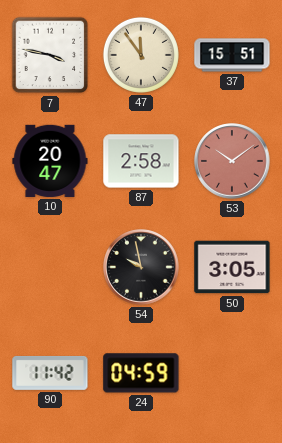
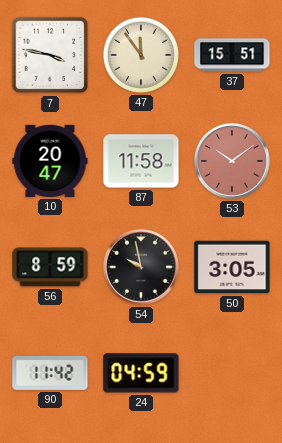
87: 2:58 -> 11:58 (141, 161)
56: none -> 8:59 (50, 267)
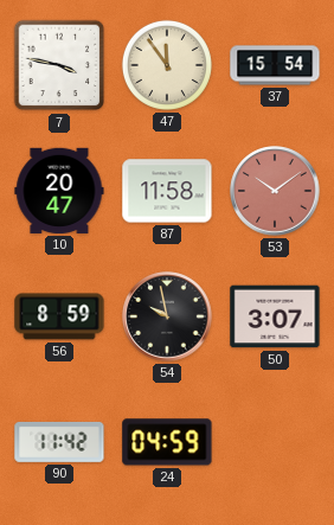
37: 15:51 -> 15:54 (275, 65)
50: 3:05 -> 3:07 (275, 316)
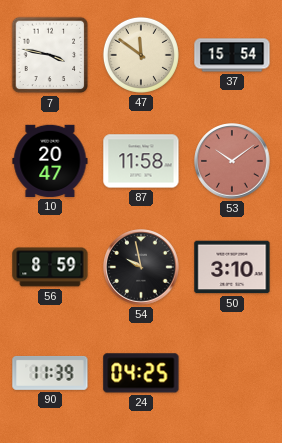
47: 11:54 -> 11:51 (141, 55)
50: 3:07 -> 3:10 (232, 267)
90: 11:42 -> 11:39 (50, 373)
24: 04:59 -> 04:25 (141, 373)
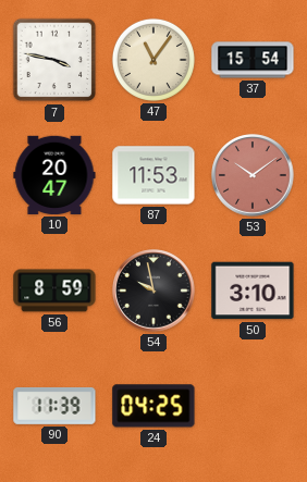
47: 11:51 -> 11:06 (153, 60)
87: 11:58 -> 11:53 (153, 175)
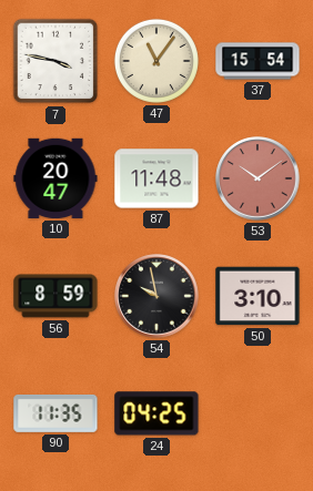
87: 11:53 -> 11:48 (156, 178)
90: 11:39 -> 11:35 (55, 413)
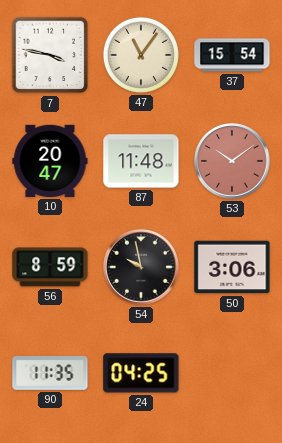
50: 3:10 -> 3:06 (232, 267)
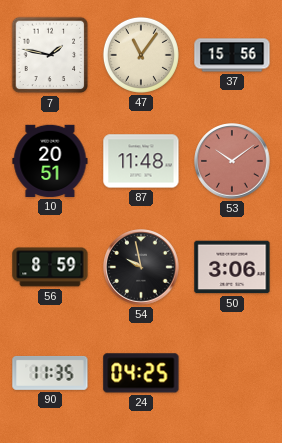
7: 3:47 -> 1:47 (50, 55)
37: 15:54 -> 15:56 (232, 55)
10: 20:47 -> 20:51 (50, 161)
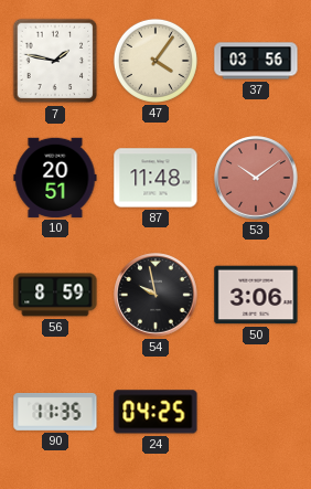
47: 11:06 -> 4:06 (155, 61)
37: 15:56 -> 03:56 (256, 61)
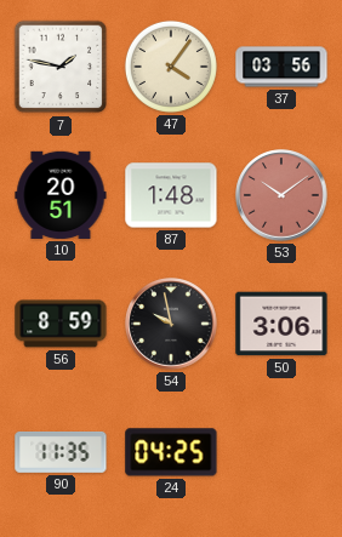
87: 11:48 -> 1:48 (171, 195)
